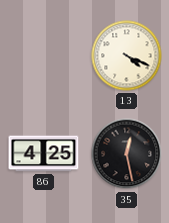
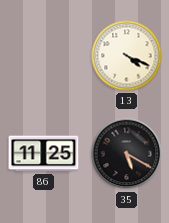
86: 4:25 -> 11:25 (44, 154)
35: 12:28 -> 5:20 (127, 154)
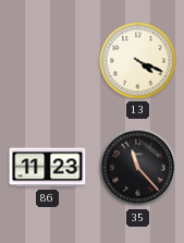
86: 11:25 -> 11:23 (48, 168)
35: 5:20 -> 11:23 (138, 168)
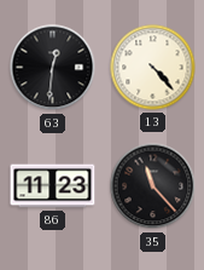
63: none -> 12:31 (53, 68)
13: 4:19 -> 4:23 (153, 68)
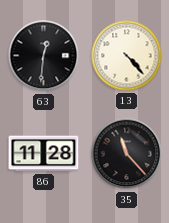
86: 11:23 -> 11:28 (44, 154)
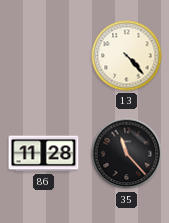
63: 12:31 -> none (44, 56)
